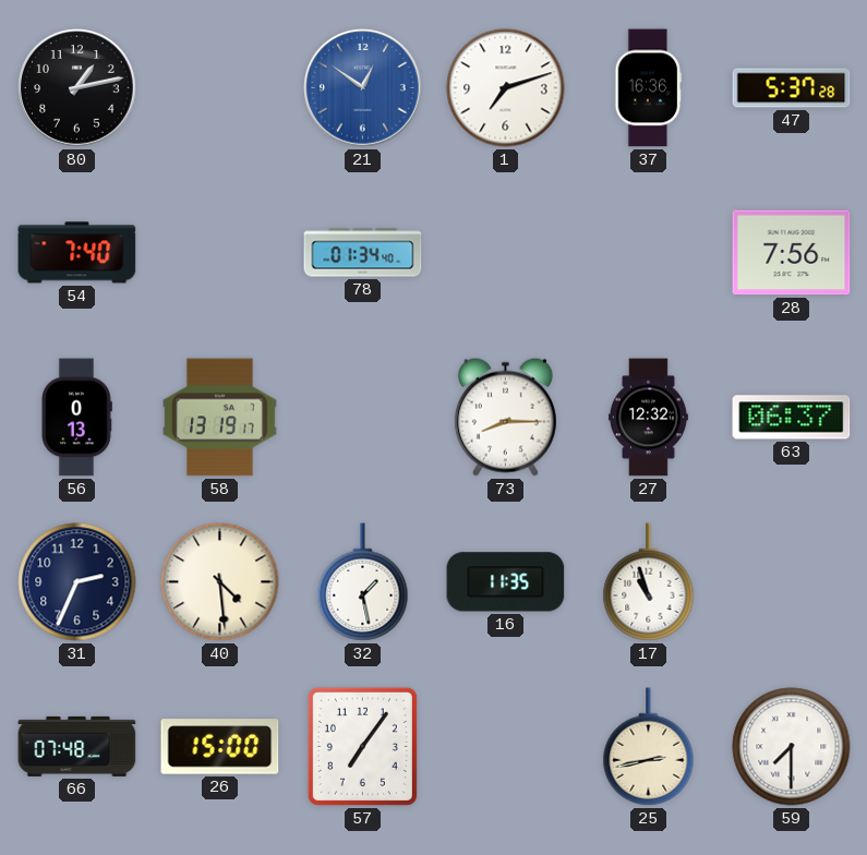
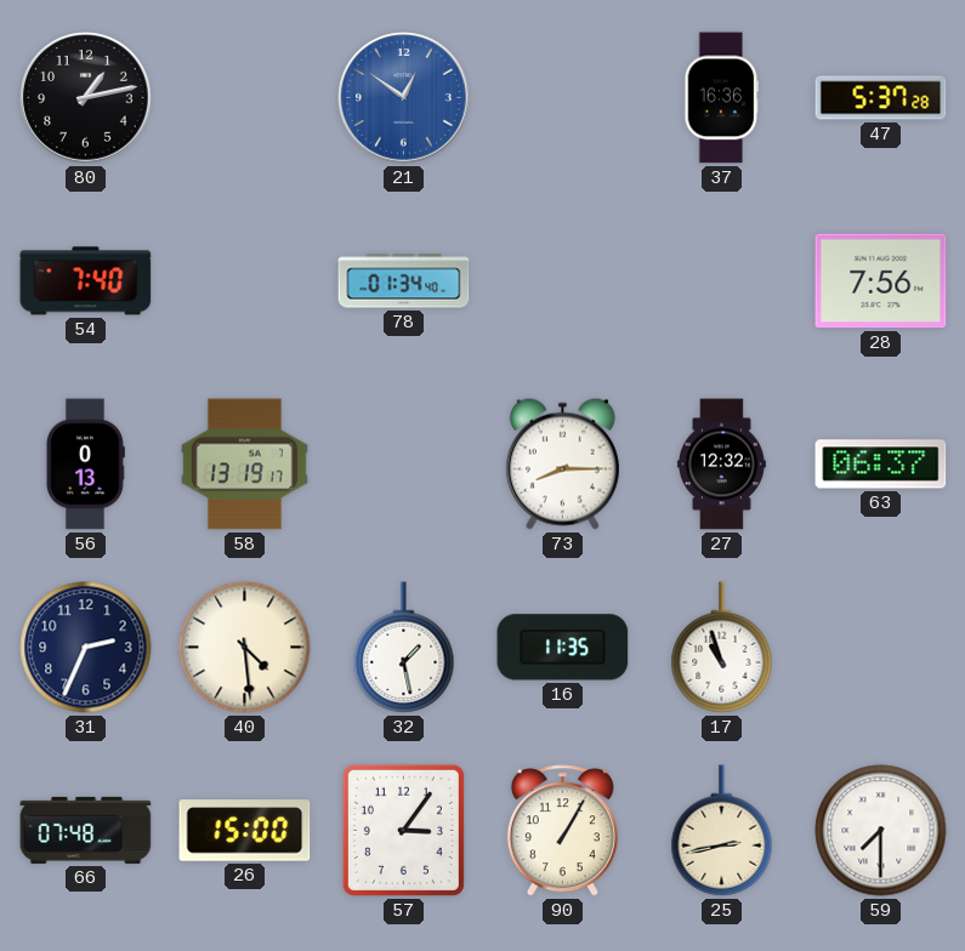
1: 7:12 -> none (506, 88)
57: 7:06 -> 3:06 (403, 830)
90: none -> 1:05 (562, 831)
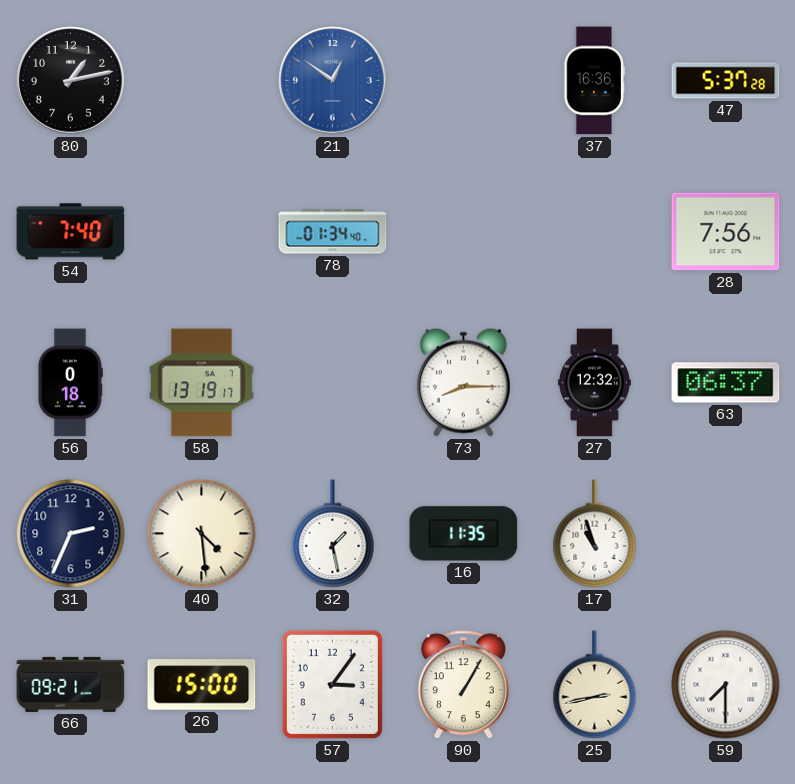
56: 0:13 -> 0:18 (70, 383)
66: 07:48 -> 09:21 (71, 684)
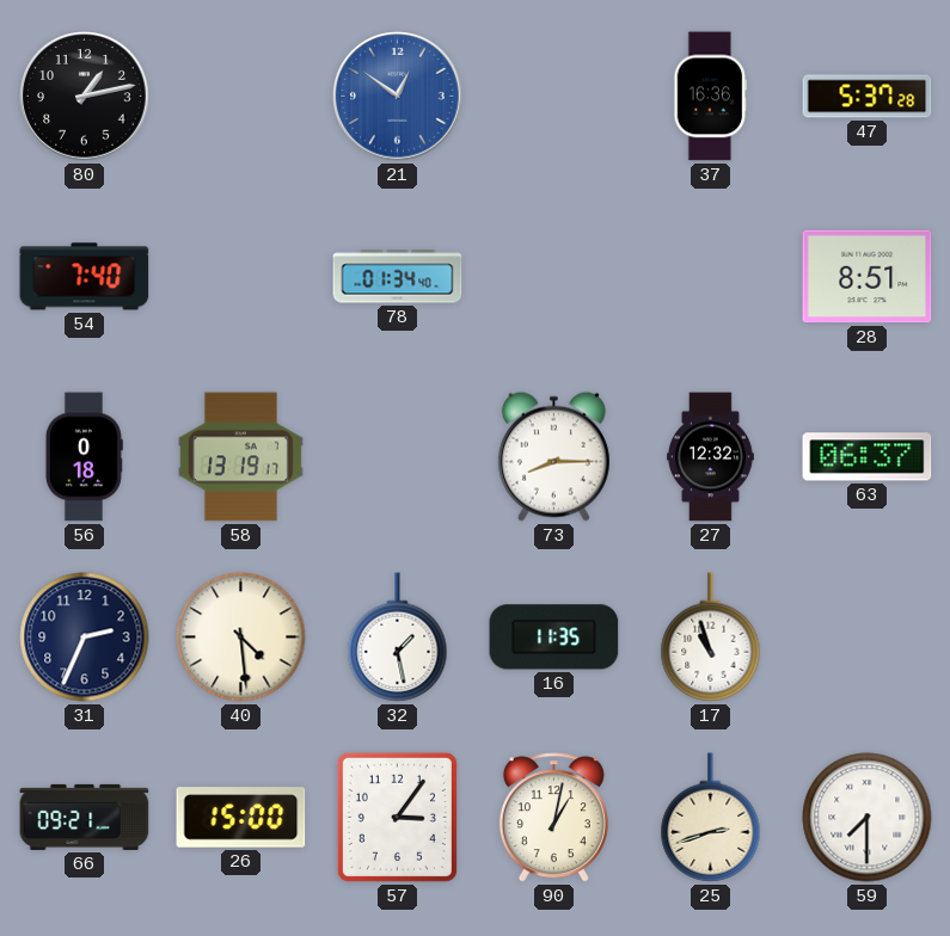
28: 7:56 -> 8:51 (868, 277)
90: 1:05 -> 1:02 (553, 818)
25: 2:43 -> 2:42 (711, 818)
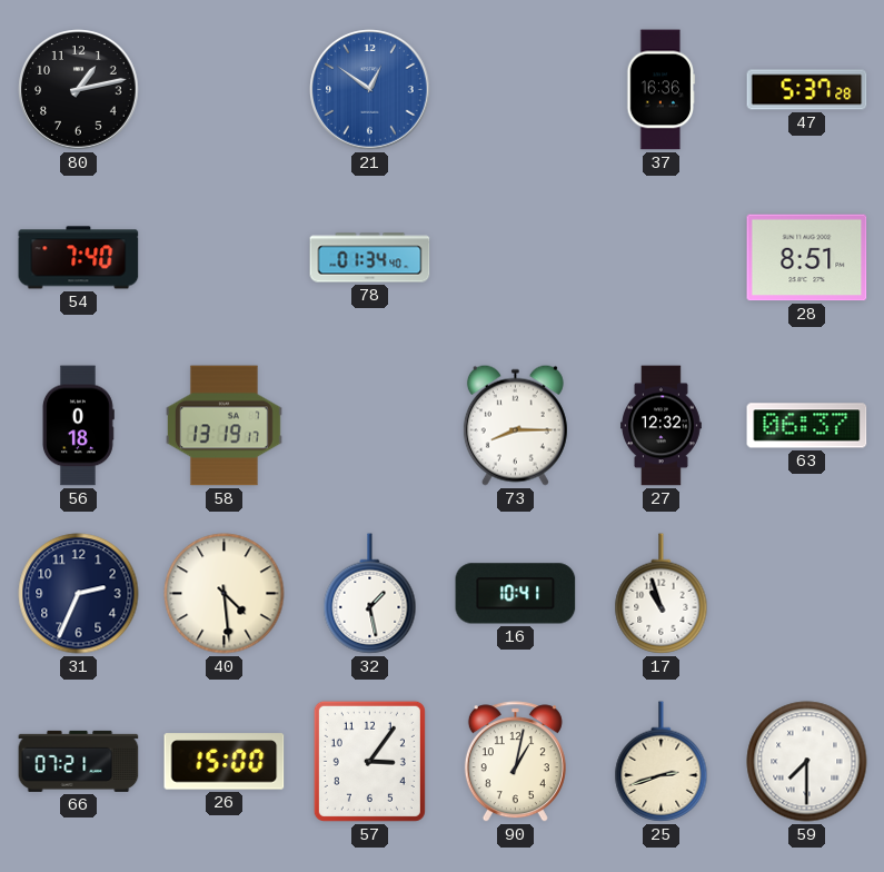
16: 11:35 -> 10:41 (516, 594)
66: 09:21 -> 07:21 (79, 761)
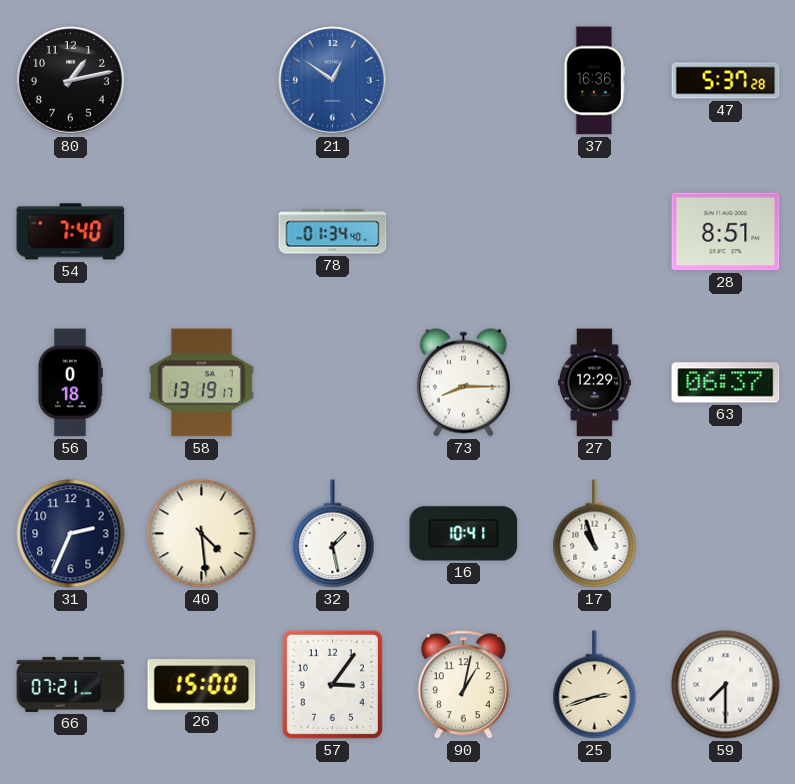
27: 12:32 -> 12:29 (595, 383)
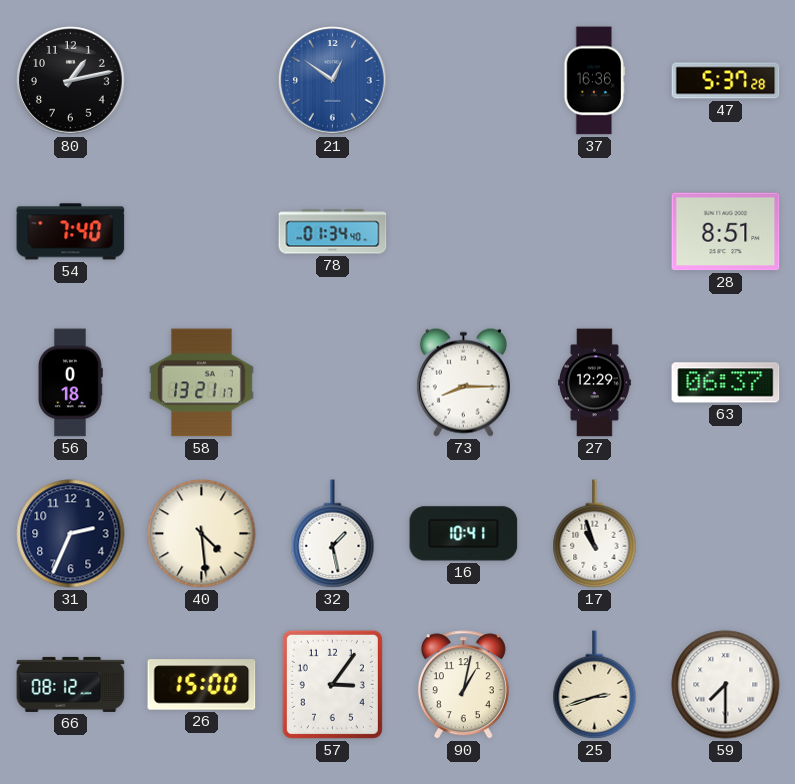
58: 13:19 -> 13:21 (201, 383)
66: 07:21 -> 08:12 (71, 684)
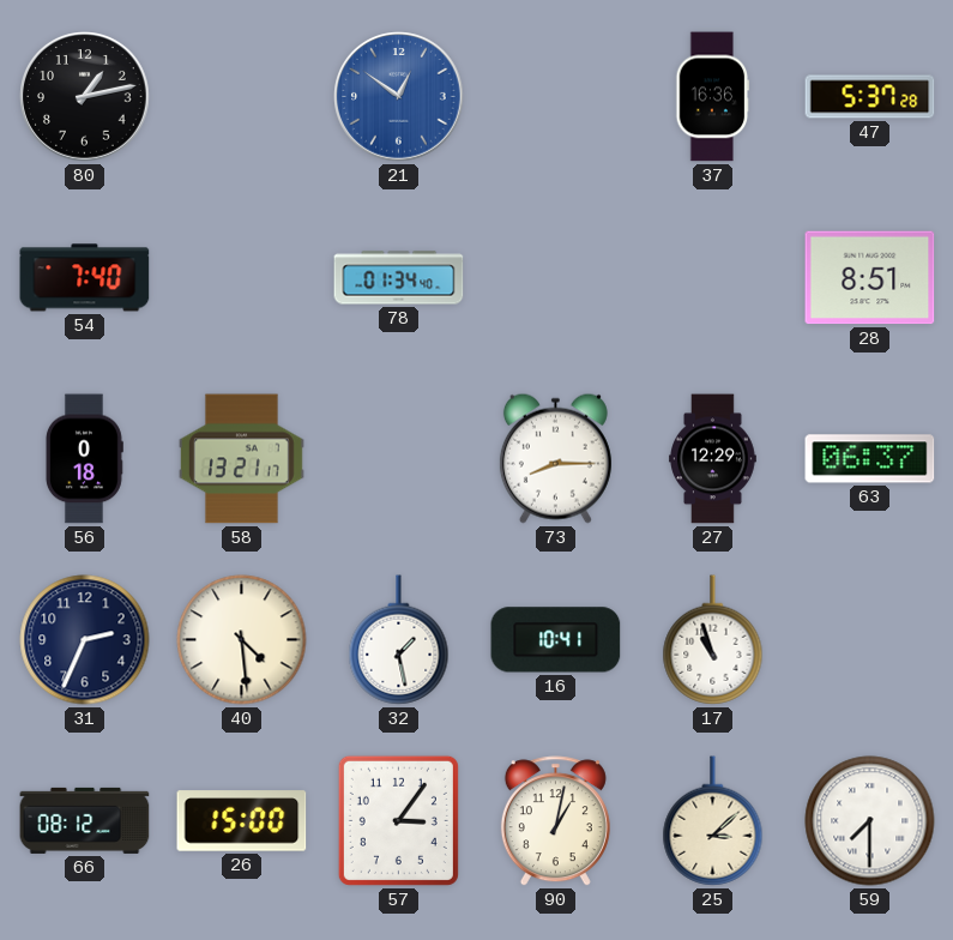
25: 2:42 -> 3:08 (713, 821)
